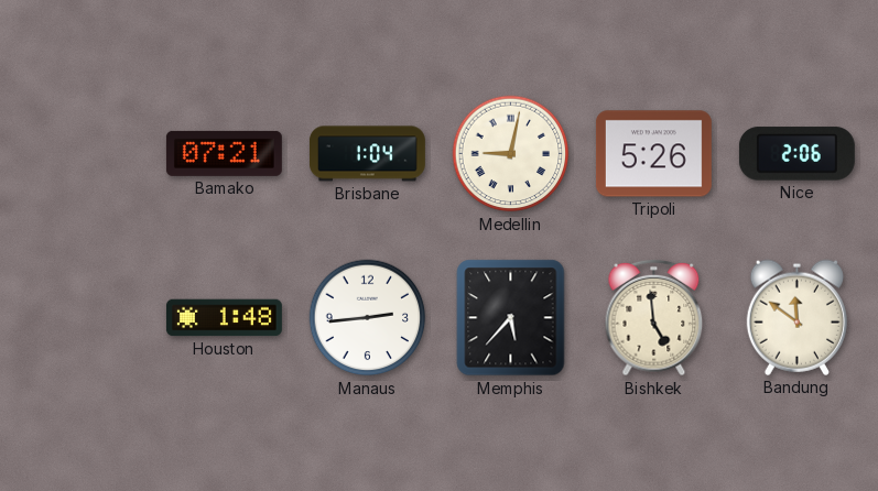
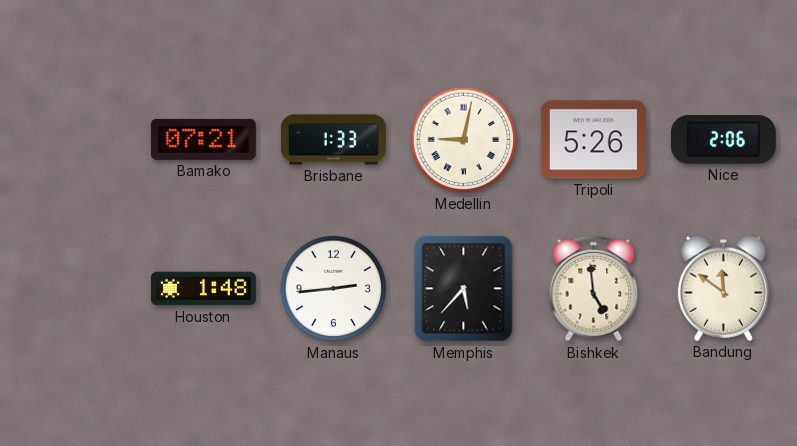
Brisbane: 1:04 -> 1:33 (333, 140)
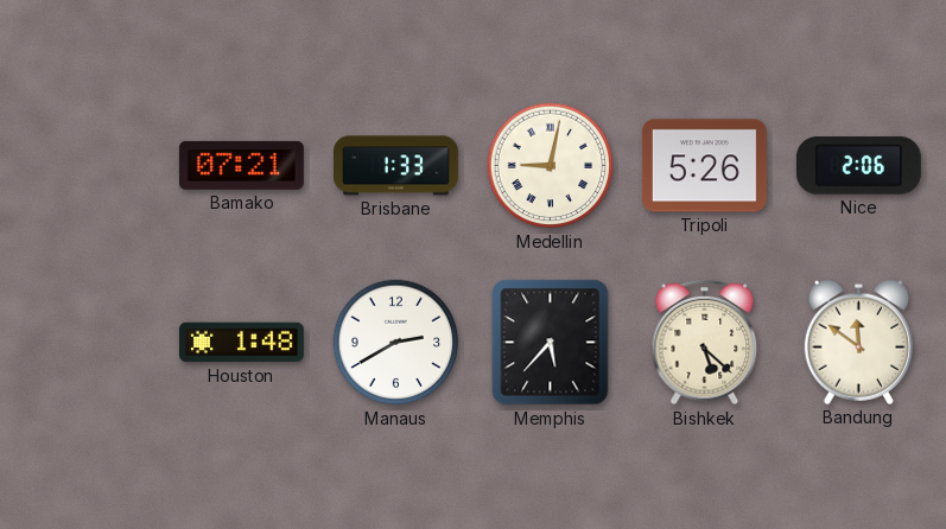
Manaus: 2:44 -> 2:40 (396, 343)
Bishkek: 4:59 -> 5:22 (705, 343)
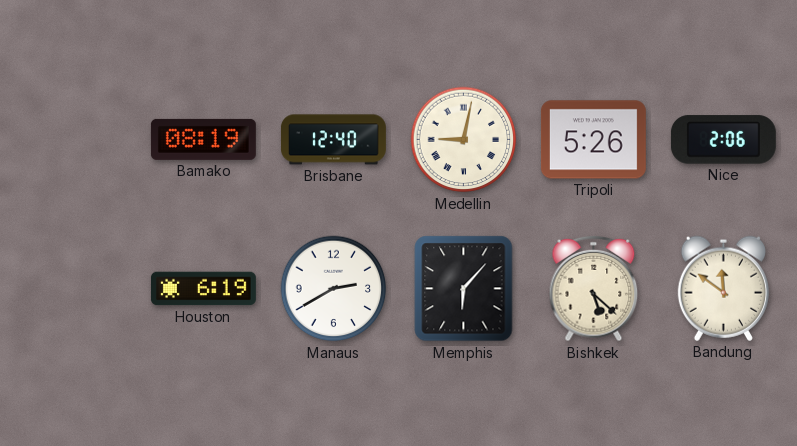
Bamako: 07:21 -> 08:19 (203, 139)
Brisbane: 1:33 -> 12:40 (333, 140)
Houston: 1:48 -> 6:19 (203, 289)
Memphis: 5:37 -> 6:07 (464, 289)
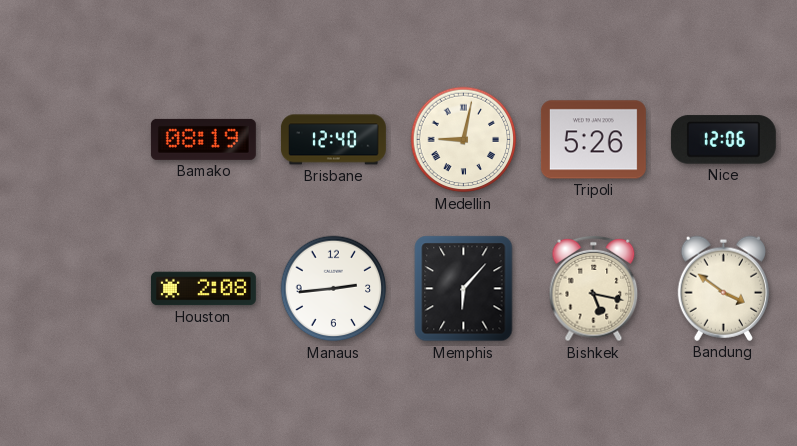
Nice: 2:06 -> 12:06 (723, 140)
Houston: 6:19 -> 2:08 (203, 289)
Manaus: 2:40 -> 2:44 (334, 289)
Bishkek: 5:22 -> 5:17 (594, 289)
Bandung: 11:51 -> 3:51 (723, 288)
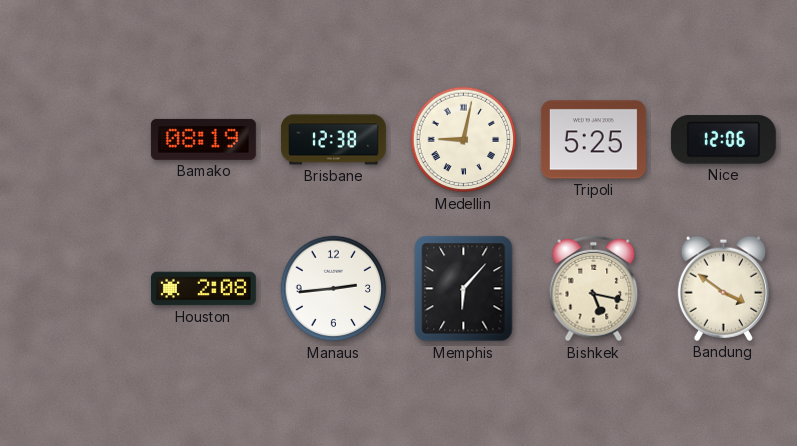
Brisbane: 12:40 -> 12:38 (333, 140)
Tripoli: 5:26 -> 5:25 (593, 140)
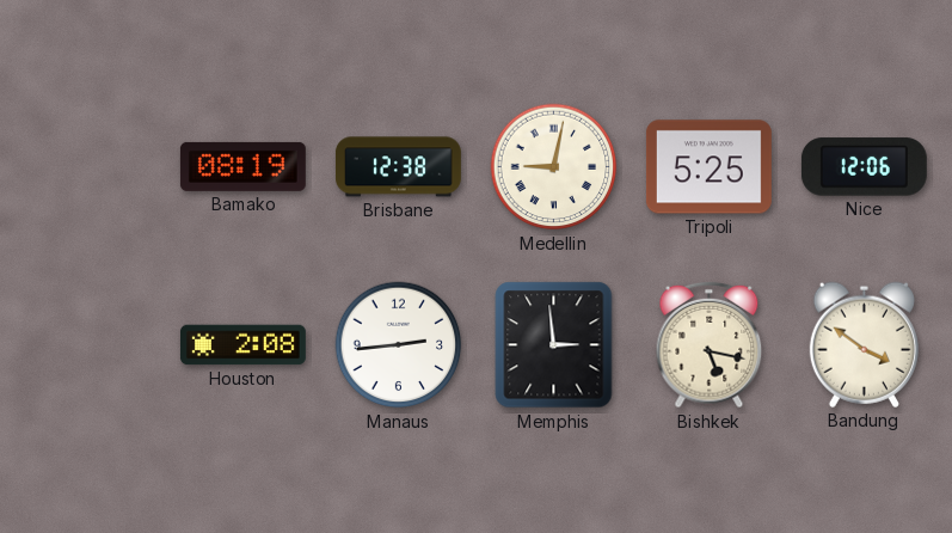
Memphis: 6:07 -> 2:59 (554, 345)
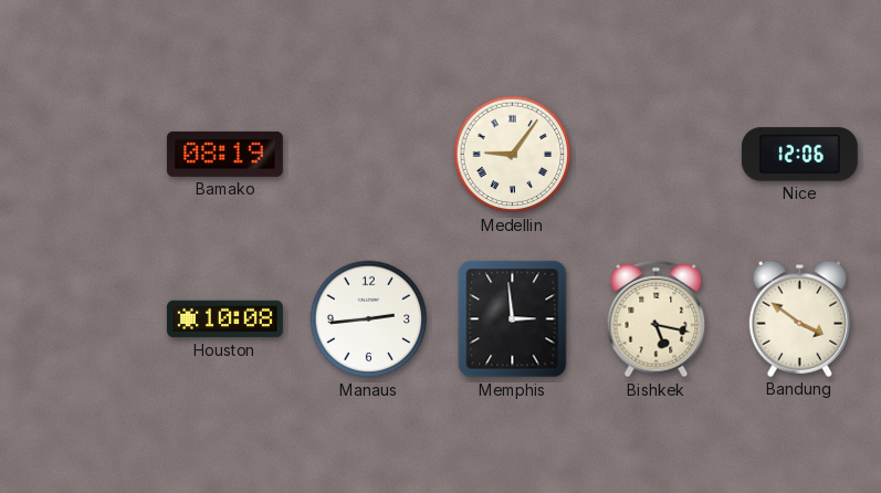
Brisbane: 12:38 -> none (398, 167)
Medellin: 9:02 -> 9:06 (513, 155)
Tripoli: 5:25 -> none (708, 167)
Houston: 2:08 -> 10:08 (224, 319)
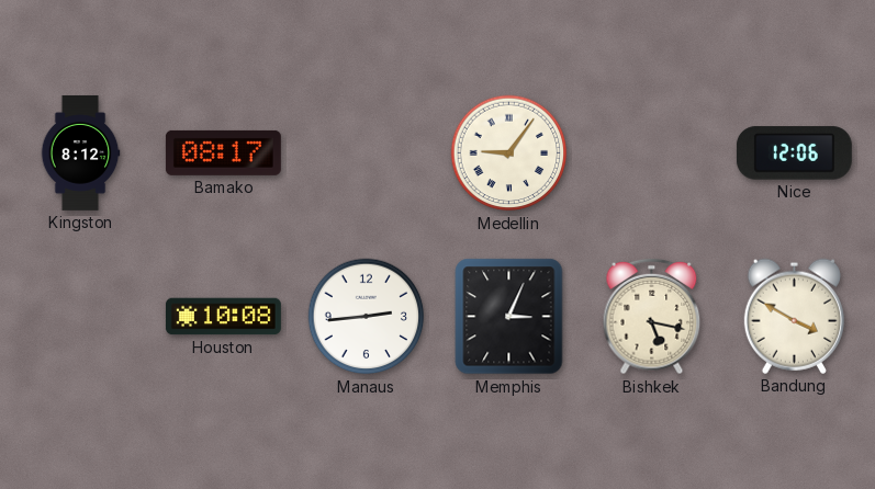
Kingston: none -> 8:12 (80, 152)
Bamako: 08:19 -> 08:17 (223, 152)
Memphis: 2:59 -> 3:04 (509, 317)
Bandung: 3:51 -> 3:50 (794, 316)
